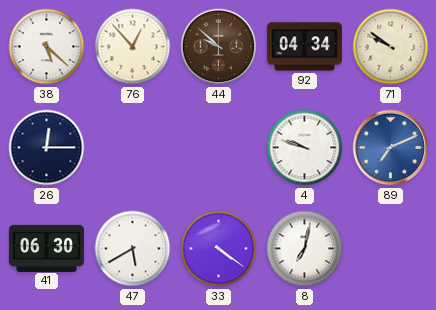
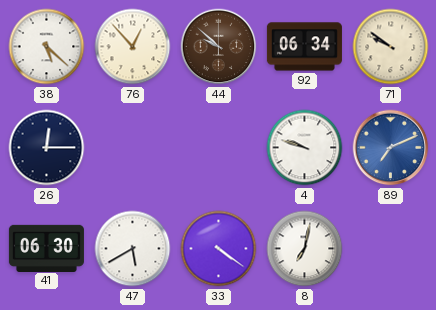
92: 04:34 -> 06:34 (304, 47)
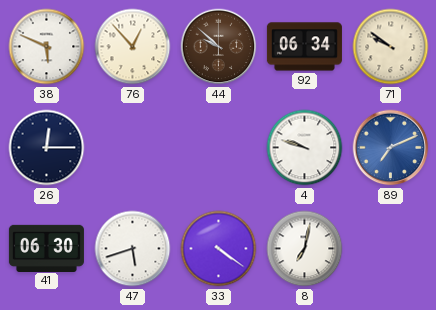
38: 5:22 -> 5:49 (47, 47)
47: 5:40 -> 5:42 (133, 249)
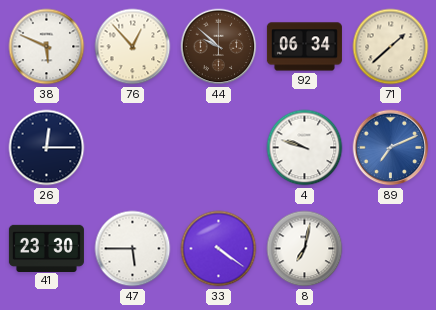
71: 9:51 -> 1:38 (391, 47)
41: 06:30 -> 23:30 (46, 248)
47: 5:42 -> 5:45 (133, 249)
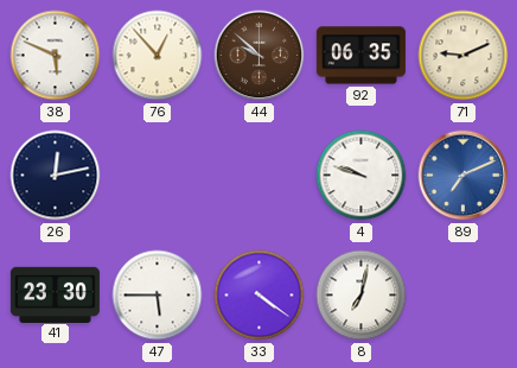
92: 06:34 -> 06:35 (360, 56)
71: 1:38 -> 9:11 (464, 56)
26: 12:15 -> 12:13 (56, 176)
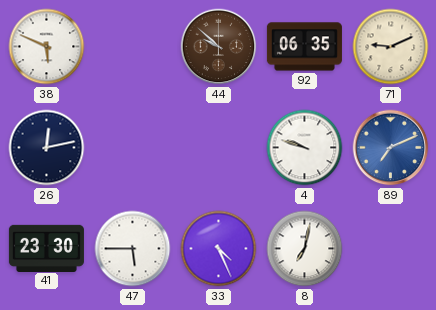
76: 12:53 -> none (158, 56)
33: 4:21 -> 4:26 (219, 249)
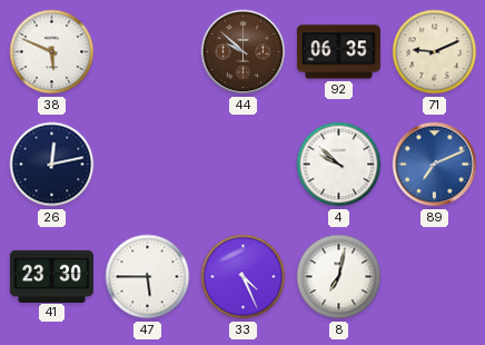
4: 9:48 -> 9:52 (339, 165)
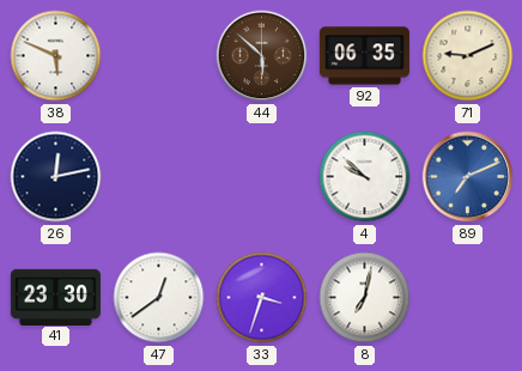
44: 9:52 -> 5:52 (262, 56)
47: 5:45 -> 12:39 (159, 298)
33: 4:26 -> 3:33 (262, 298)
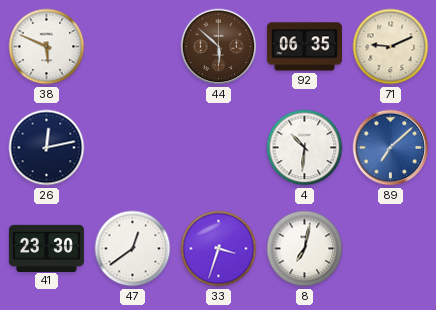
4: 9:52 -> 10:31 (305, 148)
89: 7:11 -> 7:08 (391, 148)
